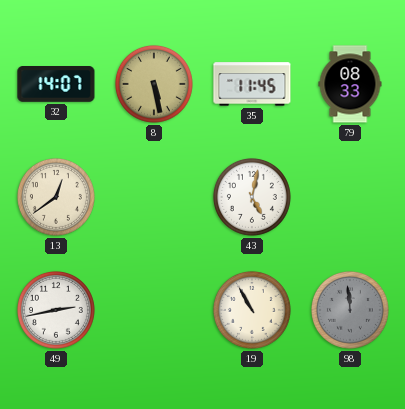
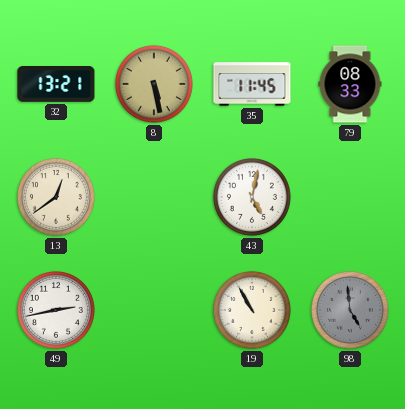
32: 14:07 -> 13:21 (56, 85)
98: 11:59 -> 4:59 (350, 310)
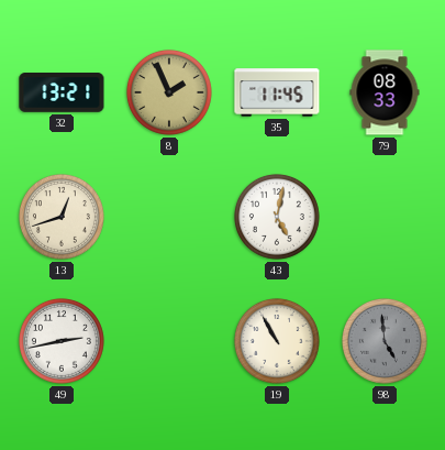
8: 5:28 -> 1:56 (169, 92)
13: 12:39 -> 12:42 (62, 217)
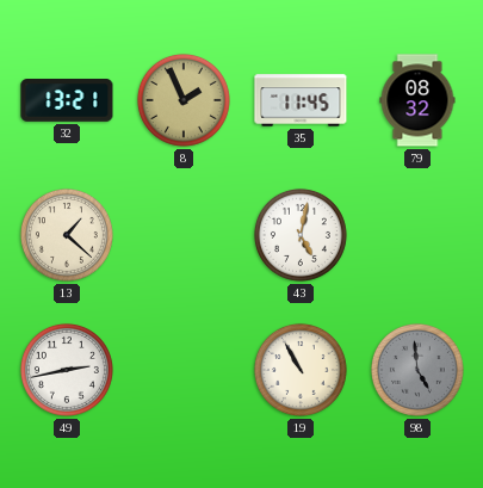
79: 08:33 -> 08:32 (417, 100)
13: 12:42 -> 1:22 (67, 235)
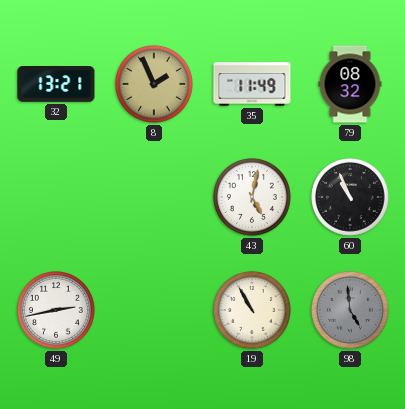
35: 11:45 -> 11:49 (252, 84)
13: 1:22 -> none (67, 235)
60: none -> 10:56 (350, 197)
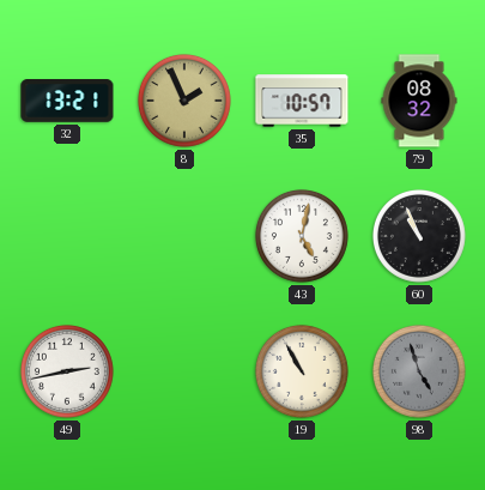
35: 11:49 -> 10:57 (302, 101)
98: 4:59 -> 4:57 (419, 371)
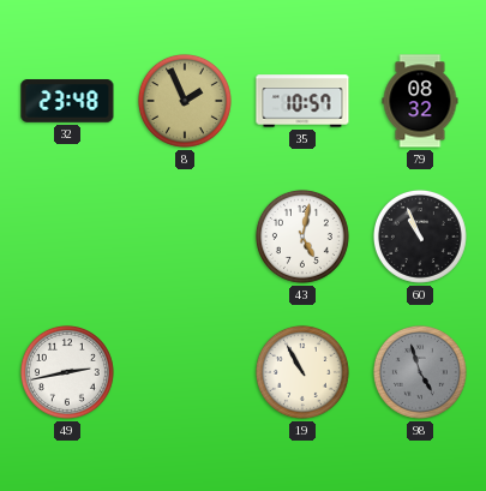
32: 13:21 -> 23:48 (67, 102)
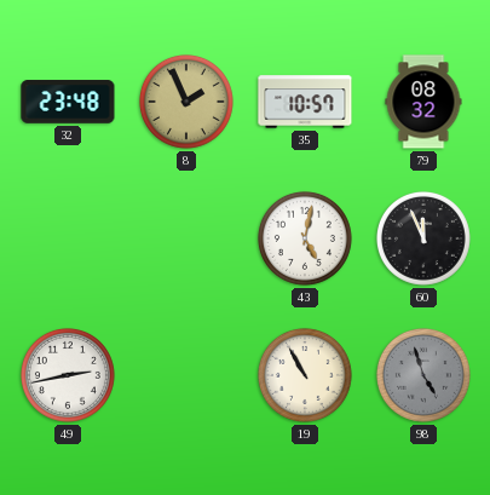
60: 10:56 -> 11:56 (423, 238)
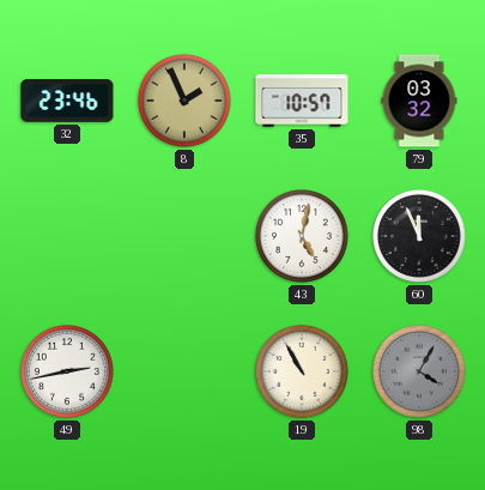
32: 23:48 -> 23:46 (67, 102)
79: 08:32 -> 03:32 (419, 101)
98: 4:57 -> 4:05 (419, 371)
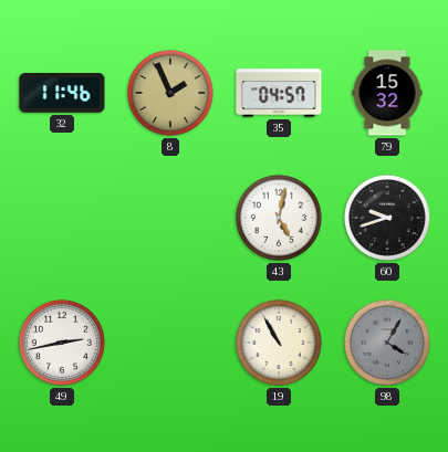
32: 23:46 -> 11:46 (62, 94)
35: 10:57 -> 04:57 (279, 93)
79: 03:32 -> 15:32 (387, 93)
60: 11:56 -> 9:42 (387, 218)
